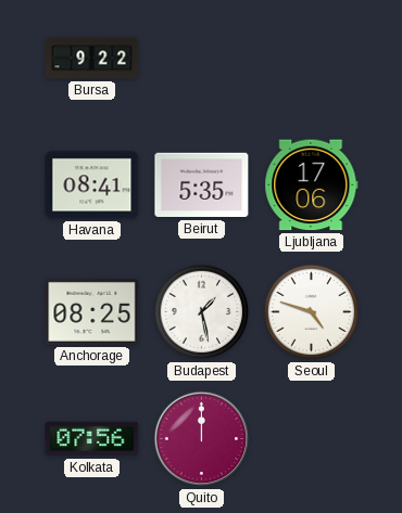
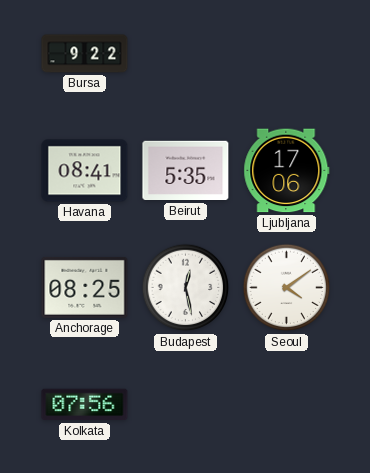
Budapest: 1:28 -> 12:28 (186, 288)
Seoul: 4:48 -> 4:09 (287, 288)
Quito: 12:00 -> none (202, 439)
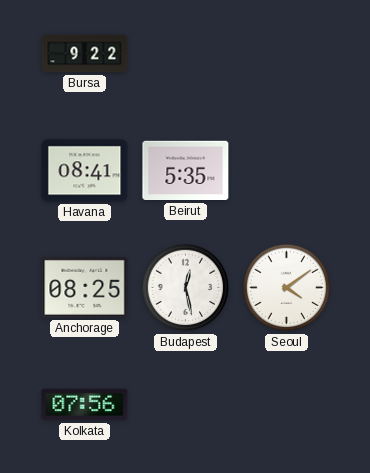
Ljubljana: 17:06 -> none (287, 171)
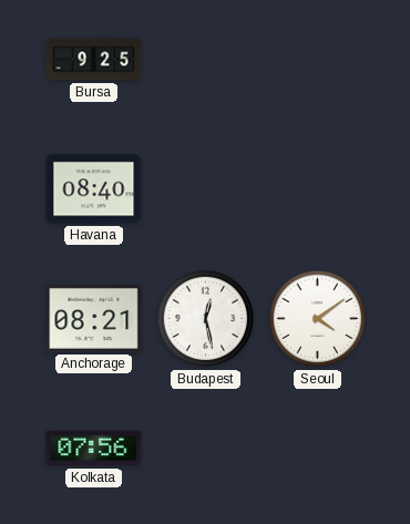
Bursa: 9:22 -> 9:25 (94, 60)
Havana: 08:41 -> 08:40 (94, 189)
Beirut: 5:35 -> none (186, 171)
Anchorage: 08:25 -> 08:21 (94, 318)
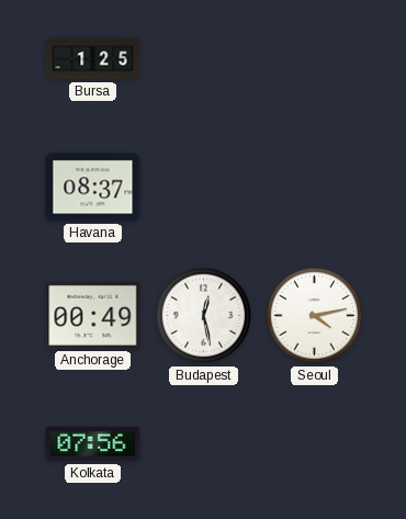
Bursa: 9:25 -> 1:25 (93, 59)
Havana: 08:40 -> 08:37 (93, 188)
Anchorage: 08:21 -> 00:49 (93, 315)
Seoul: 4:09 -> 4:13 (315, 316)
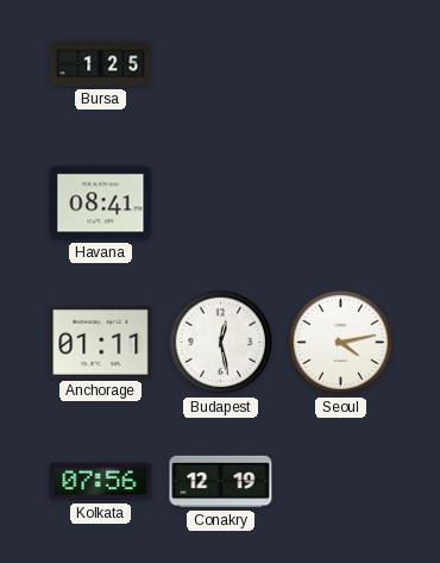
Havana: 08:37 -> 08:41 (101, 204)
Anchorage: 00:49 -> 01:11 (101, 342)
Conakry: none -> 12:19 (221, 482)
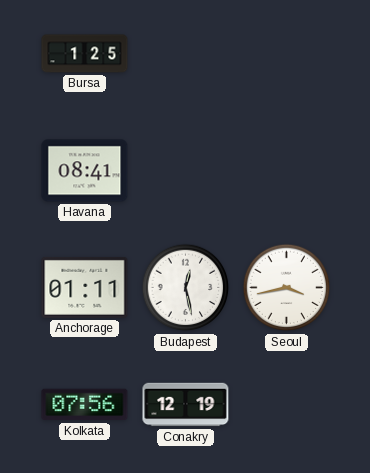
Seoul: 4:13 -> 3:43 (287, 288)
